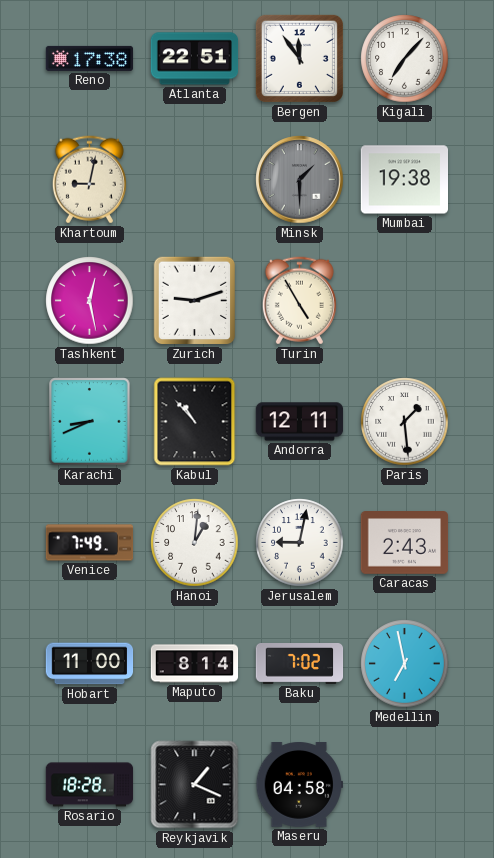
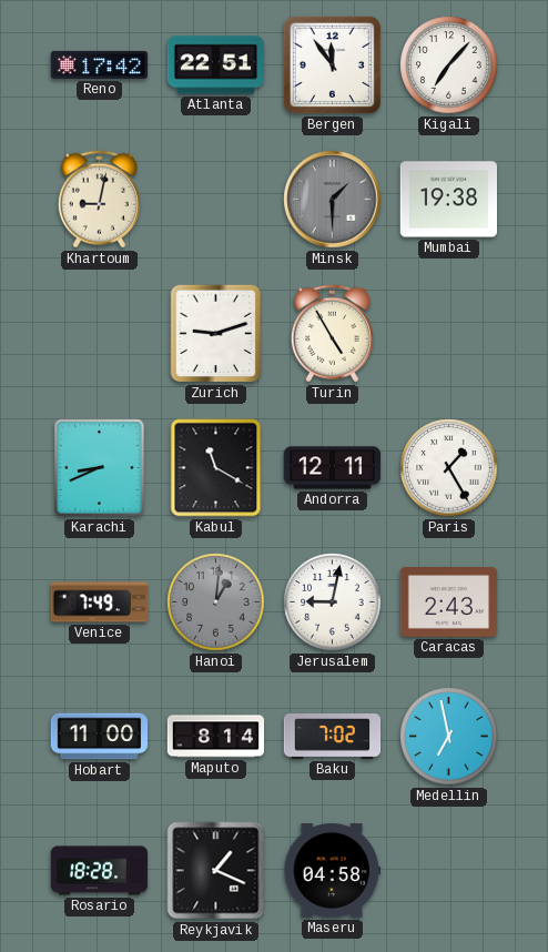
Reno: 17:38 -> 17:42 (100, 64)
Tashkent: 12:28 -> none (90, 301)
Kabul: 10:53 -> 11:20 (216, 468)
Paris: 1:29 -> 1:25 (449, 468)
Hanoi dial: white -> grey (216, 602)
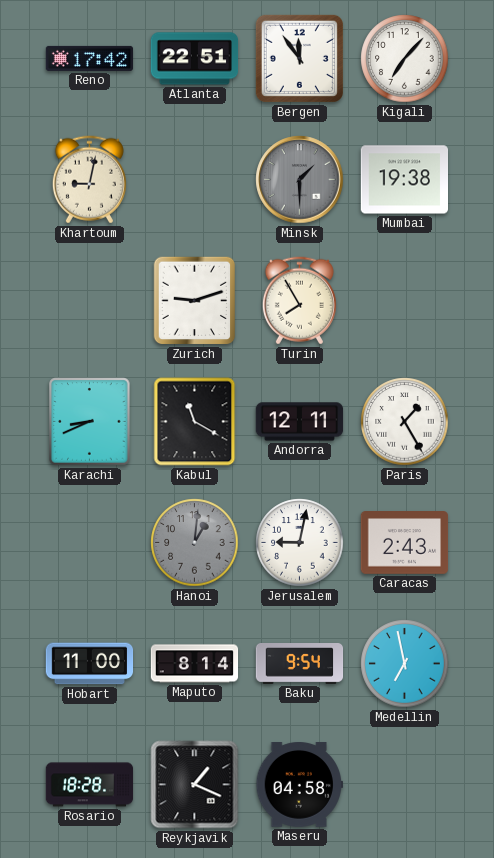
Turin: 4:55 -> 7:55 (299, 301)
Venice: 7:49 -> none (100, 602)
Baku: 7:02 -> 9:54 (300, 664)
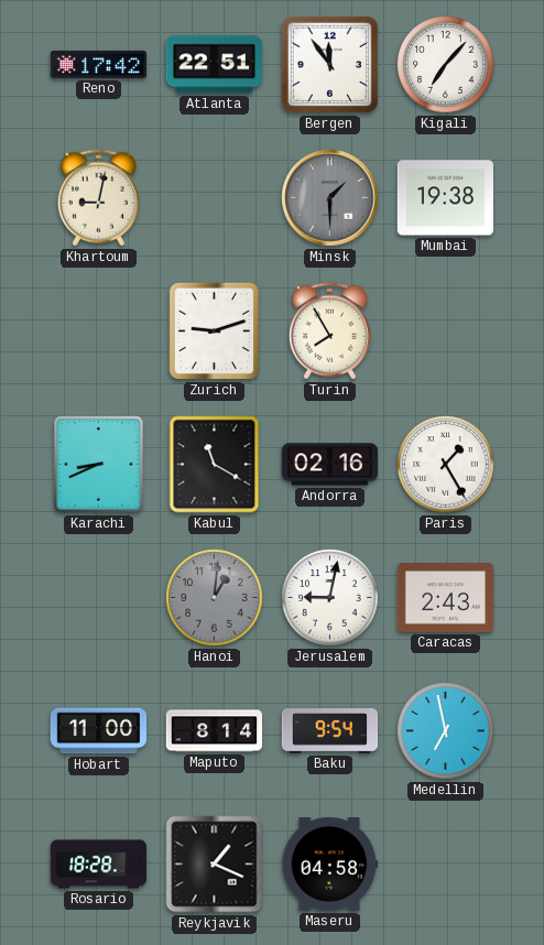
Andorra: 12:11 -> 02:16 (330, 465)
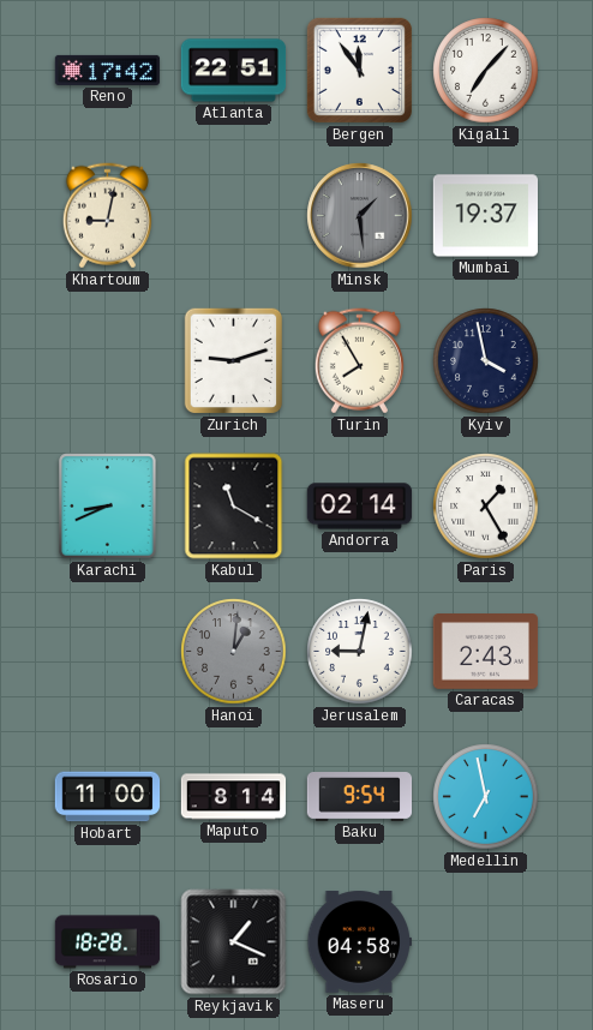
Minsk: 1:30 -> 1:29 (360, 216)
Mumbai: 19:38 -> 19:37 (486, 216)
Kyiv: none -> 3:58 (486, 361)
Andorra: 02:16 -> 02:14 (360, 507)
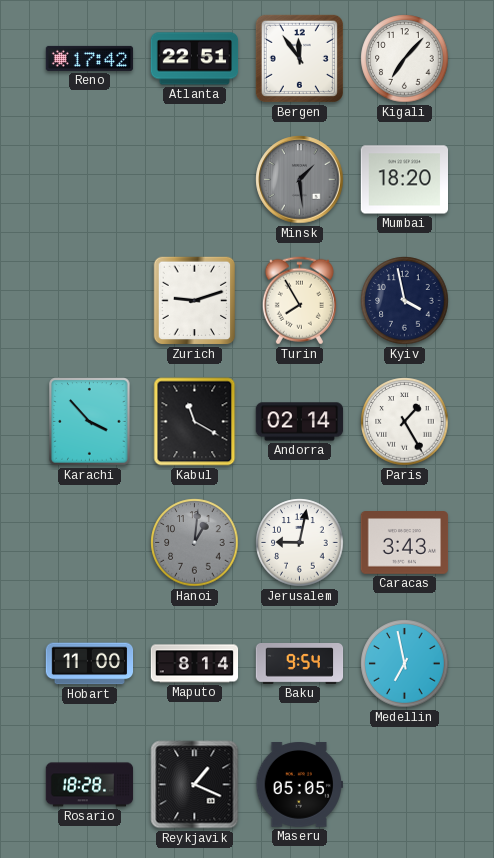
Khartoum: 9:02 -> none (107, 216)
Mumbai: 19:37 -> 18:20 (405, 180)
Karachi: 8:41 -> 3:53 (90, 422)
Caracas: 2:43 -> 3:43 (405, 543)
Maseru: 04:58 -> 05:05 (299, 785)
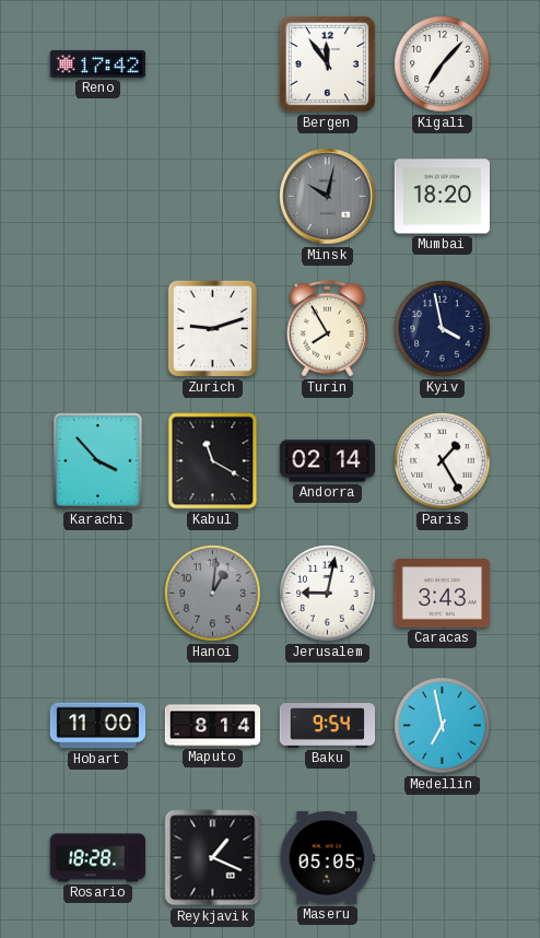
Atlanta: 22:51 -> none (195, 59)
Minsk: 1:29 -> 10:02 (328, 197)
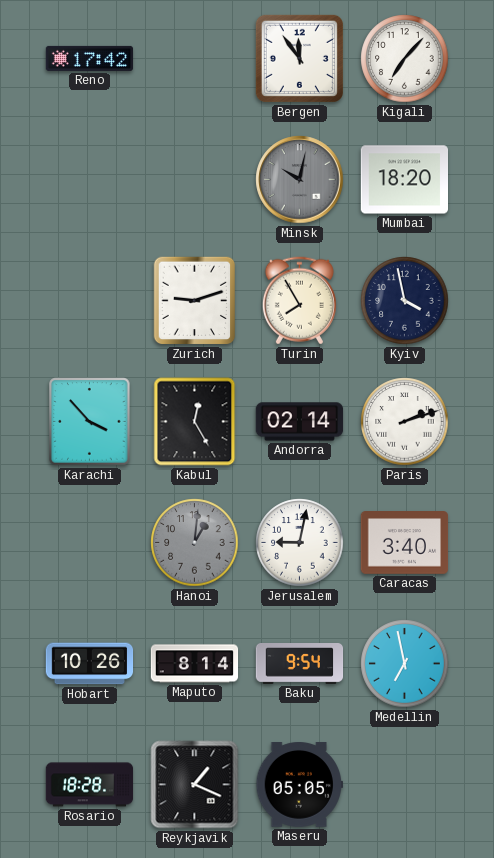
Kabul: 11:20 -> 12:25 (195, 422)
Paris: 1:25 -> 2:12 (405, 422)
Caracas: 3:43 -> 3:40 (405, 543)
Hobart: 11:00 -> 10:26 (90, 664)
